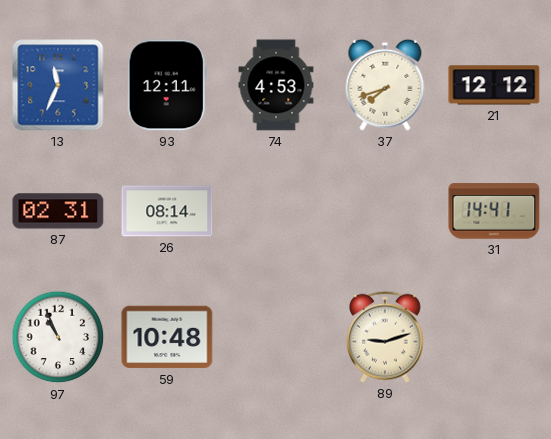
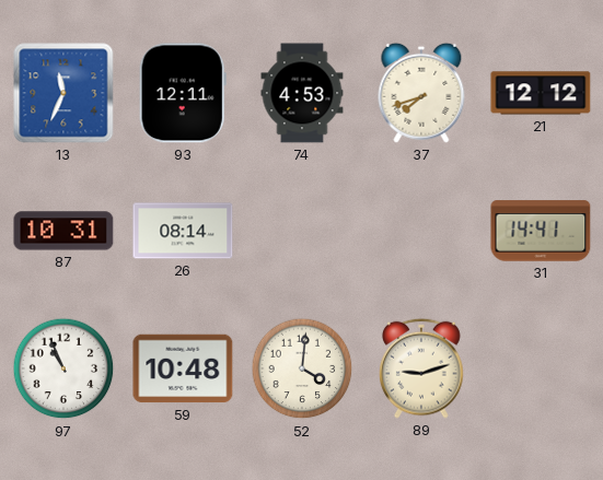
87: 02:31 -> 10:31 (63, 231)
52: none -> 4:01 (302, 368)
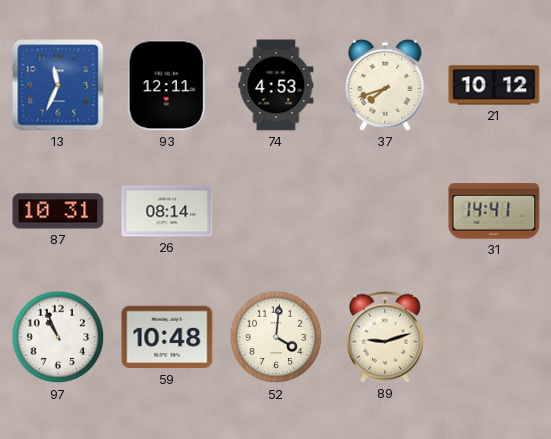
21: 12:12 -> 10:12 (494, 85)
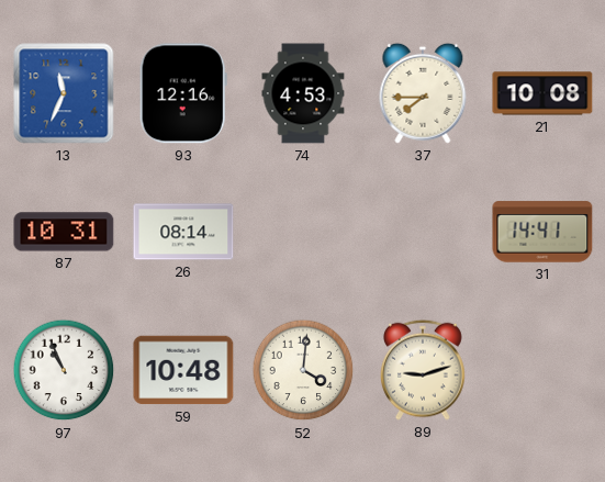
93: 12:11 -> 12:16 (183, 93)
37: 7:42 -> 7:45 (423, 93)
21: 10:12 -> 10:08 (542, 93)
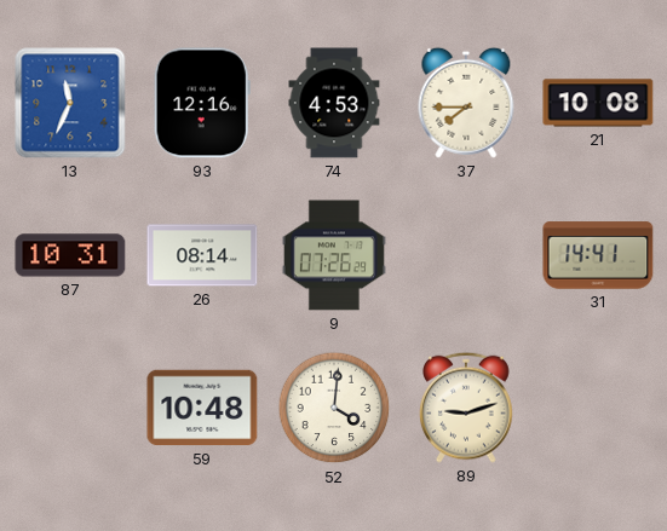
9: none -> 07:26 (334, 255)
97: 10:56 -> none (64, 370)
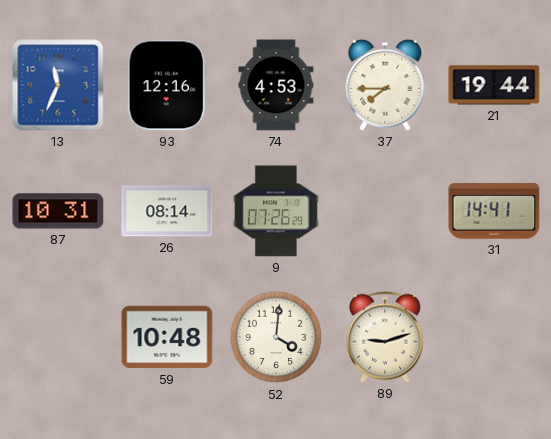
21: 10:08 -> 19:44 (494, 85)
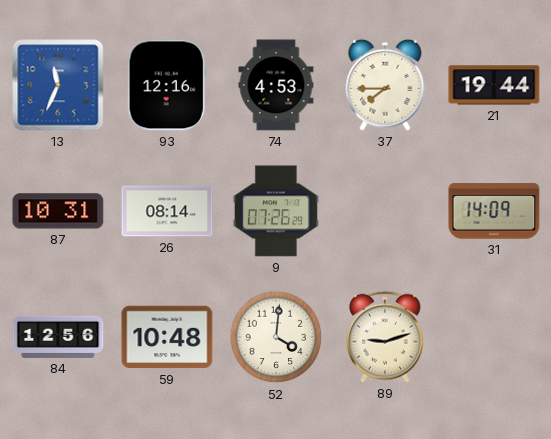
31: 14:41 -> 14:09 (494, 211)
84: none -> 12:56 (58, 337)
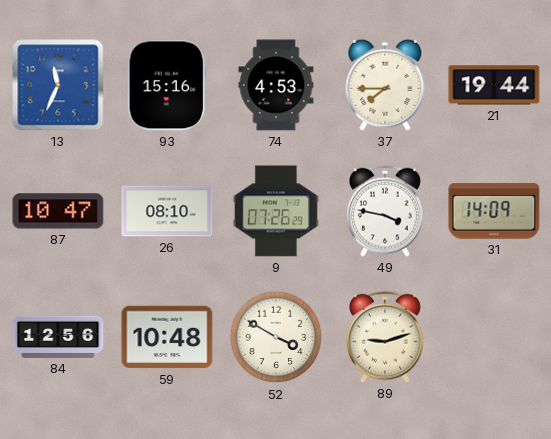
93: 12:16 -> 15:16 (167, 85)
87: 10:31 -> 10:47 (58, 211)
26: 08:14 -> 08:10 (167, 211)
49: none -> 3:47 (385, 211)
52: 4:01 -> 3:50 (276, 337)
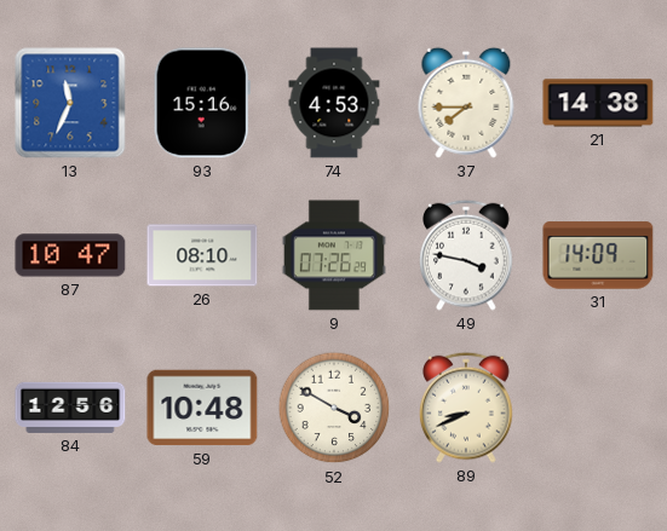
21: 19:44 -> 14:38 (598, 103)
89: 9:12 -> 8:41 (466, 408)
